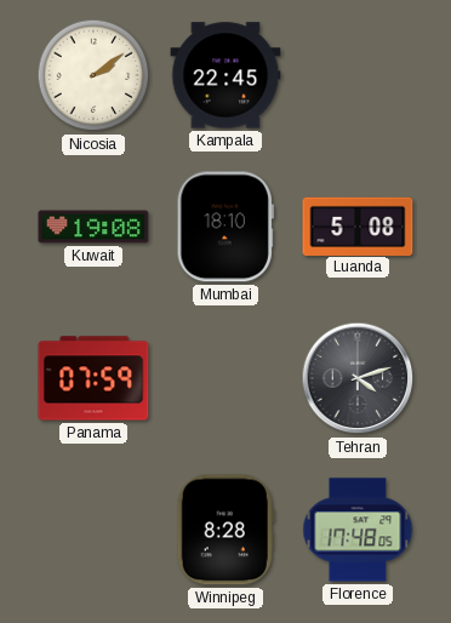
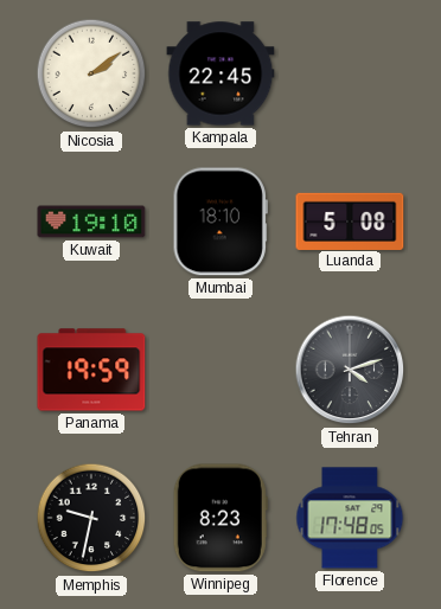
Kuwait: 19:08 -> 19:10 (91, 222)
Panama: 07:59 -> 19:59 (91, 370)
Memphis: none -> 9:32 (91, 518)
Winnipeg: 8:28 -> 8:23 (220, 518)
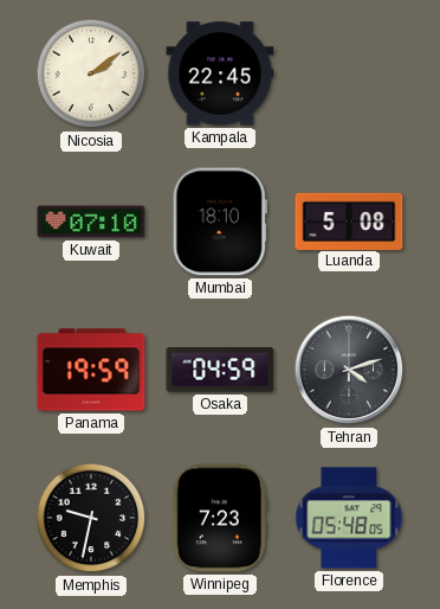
Kuwait: 19:10 -> 07:10 (91, 222)
Osaka: none -> 04:59 (220, 370)
Winnipeg: 8:23 -> 7:23 (220, 518)
Florence: 17:48 -> 05:48 (349, 518)
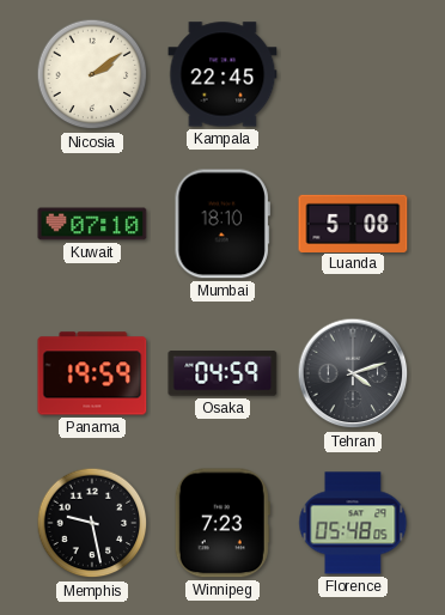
Memphis: 9:32 -> 9:28 (92, 523)
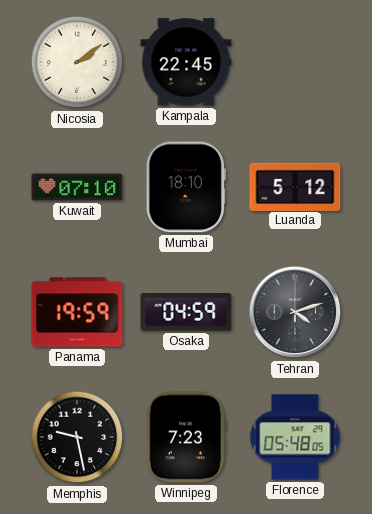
Luanda: 5:08 -> 5:12 (295, 186)
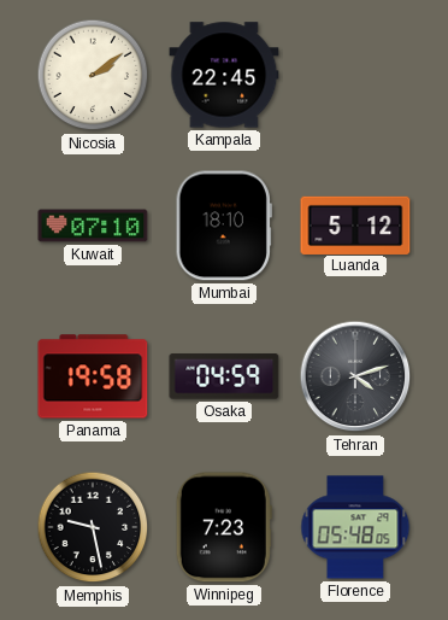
Panama: 19:59 -> 19:58 (93, 376)
